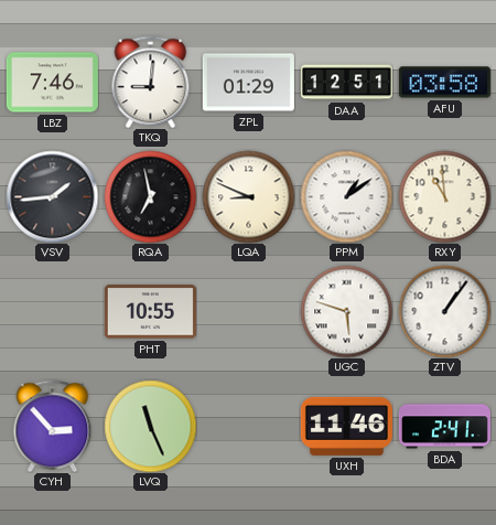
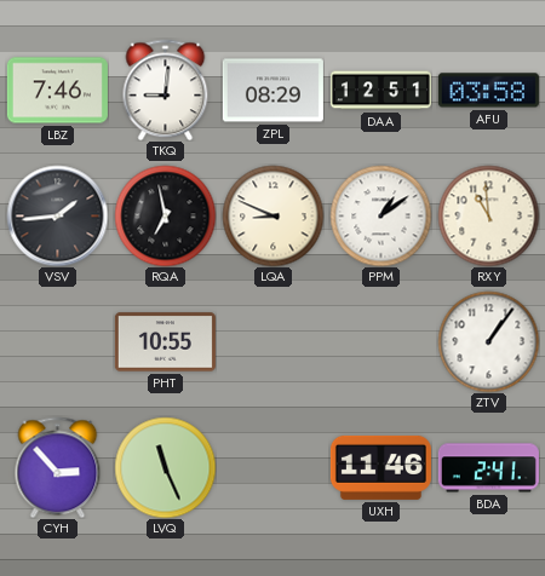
ZPL: 01:29 -> 08:29 (272, 91)
UGC: 5:48 -> none (346, 311)
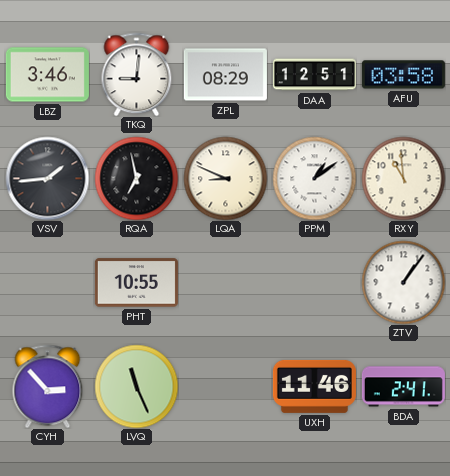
LBZ: 7:46 -> 3:46 (47, 75)
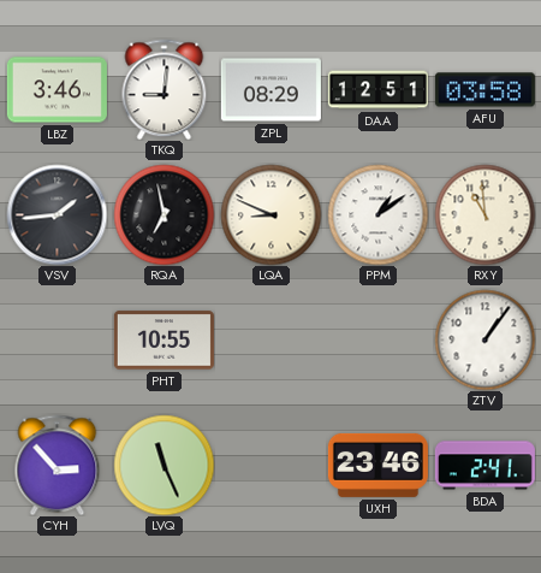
UXH: 11:46 -> 23:46 (377, 465)
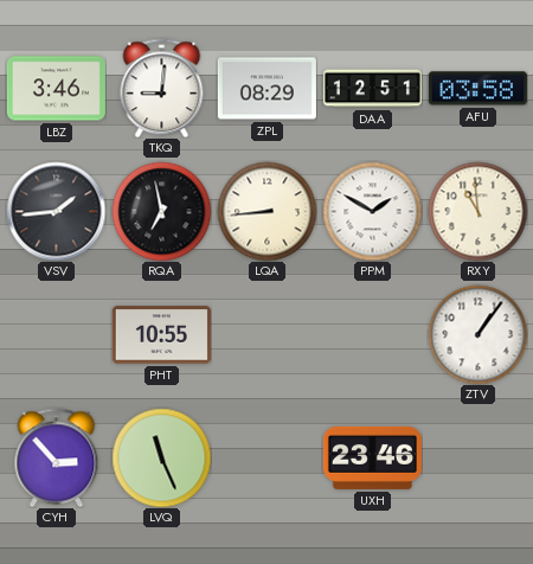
LQA: 8:49 -> 8:44 (266, 211)
PPM: 1:09 -> 1:50 (372, 211)
BDA: 2:41 -> none (484, 466)
